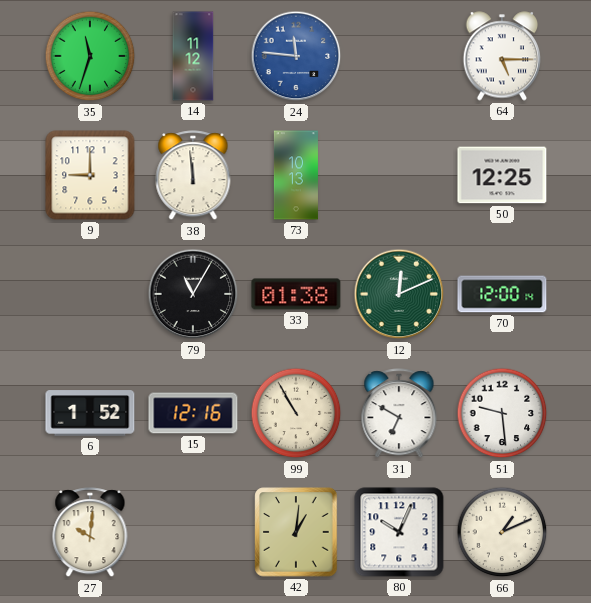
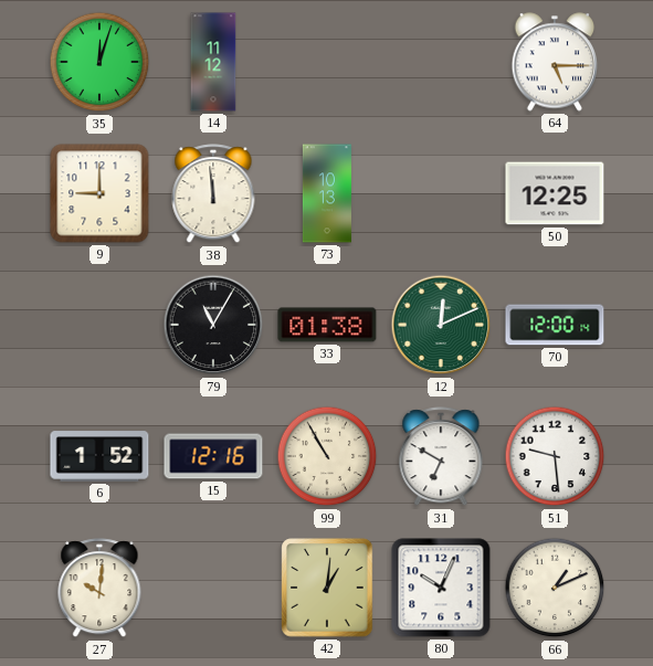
35: 11:33 -> 12:03 (99, 62)
24: 11:46 -> none (296, 56)
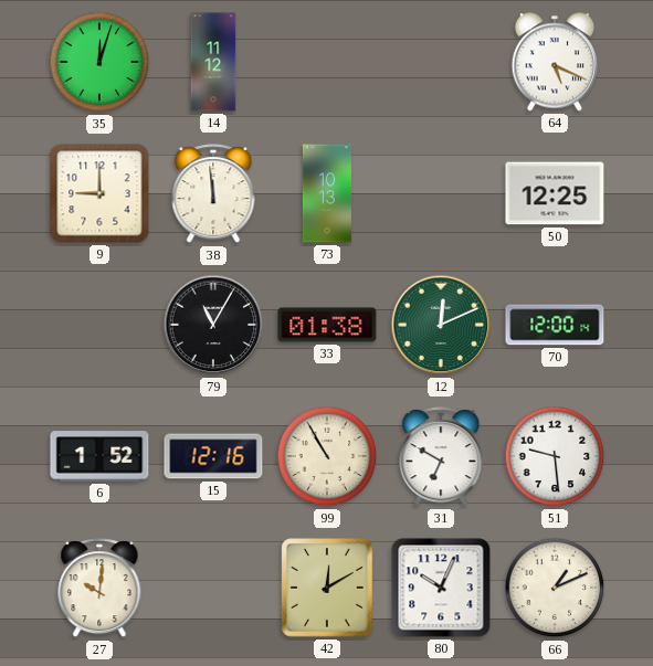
64: 5:15 -> 5:19 (555, 62)
42: 1:01 -> 12:10 (327, 588)
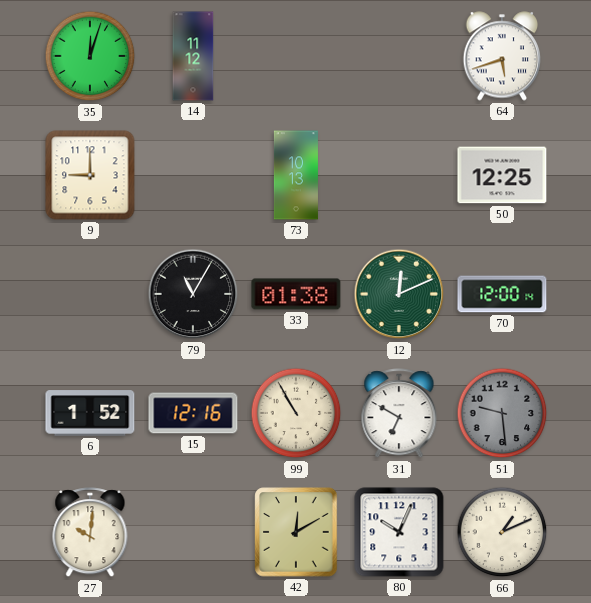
64: 5:19 -> 5:42 (502, 56)
38: 11:59 -> none (213, 194)
51 dial: white -> grey (502, 413)
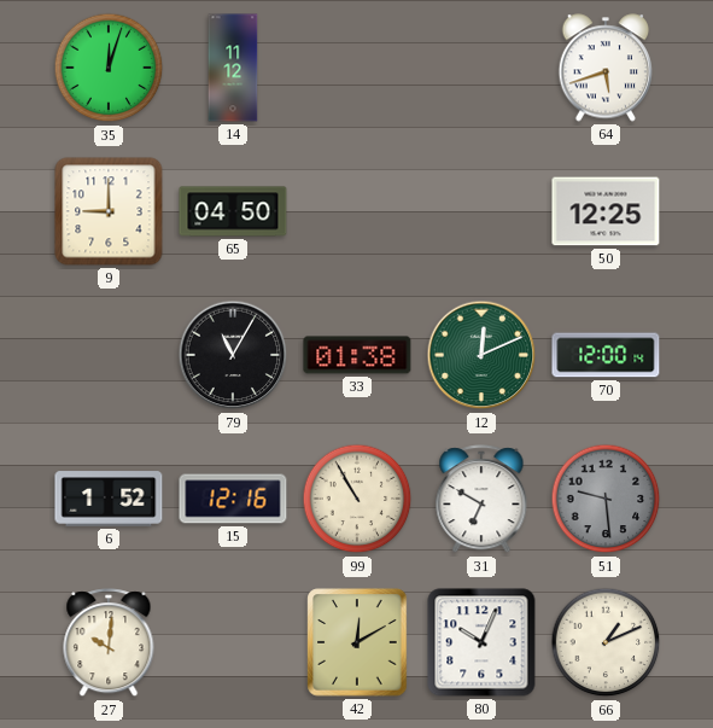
65: none -> 04:50 (233, 211)
73: 10:13 -> none (296, 175)
